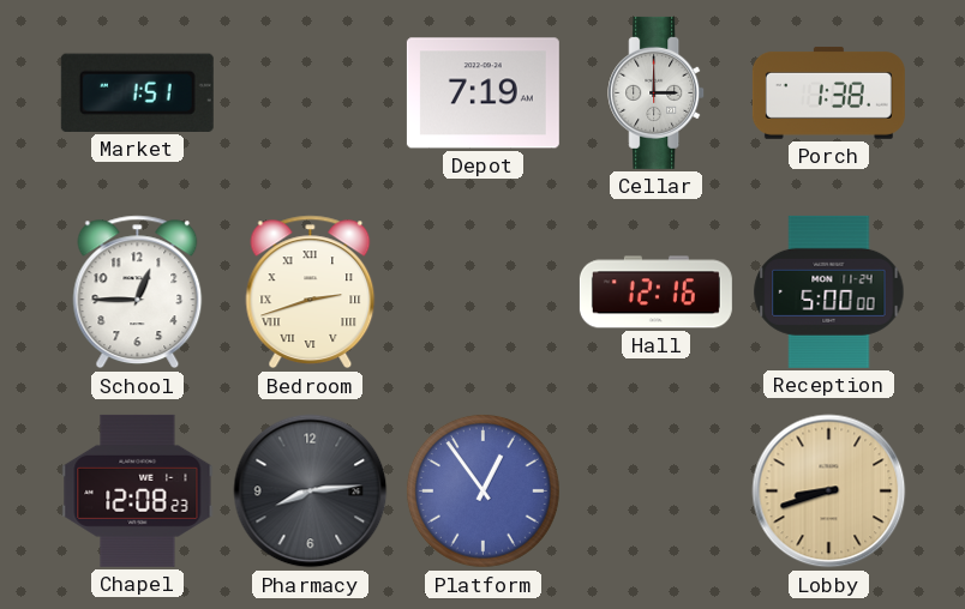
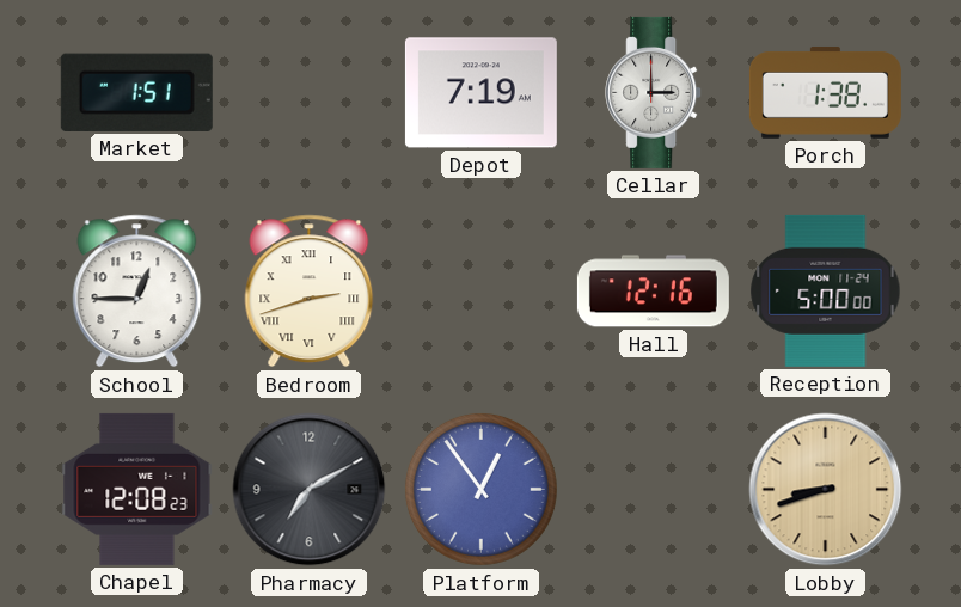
Pharmacy: 8:14 -> 7:10 (310, 490)
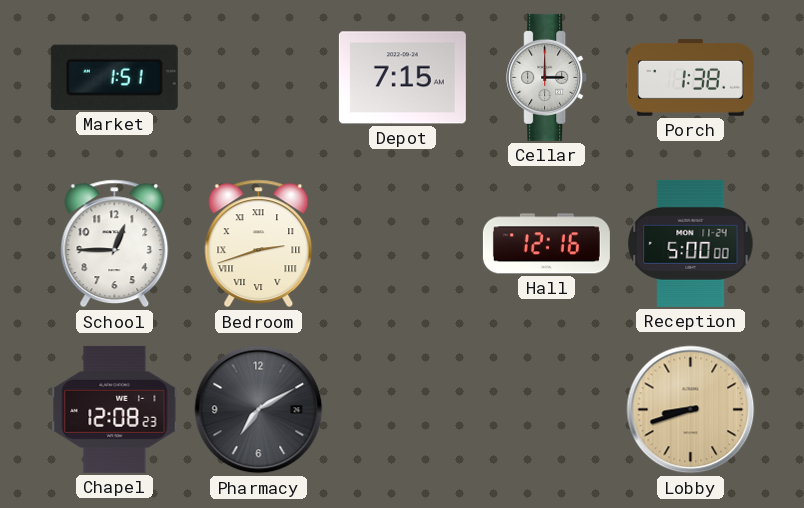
Depot: 7:19 -> 7:15 (402, 78)
Platform: 12:54 -> none (480, 489)
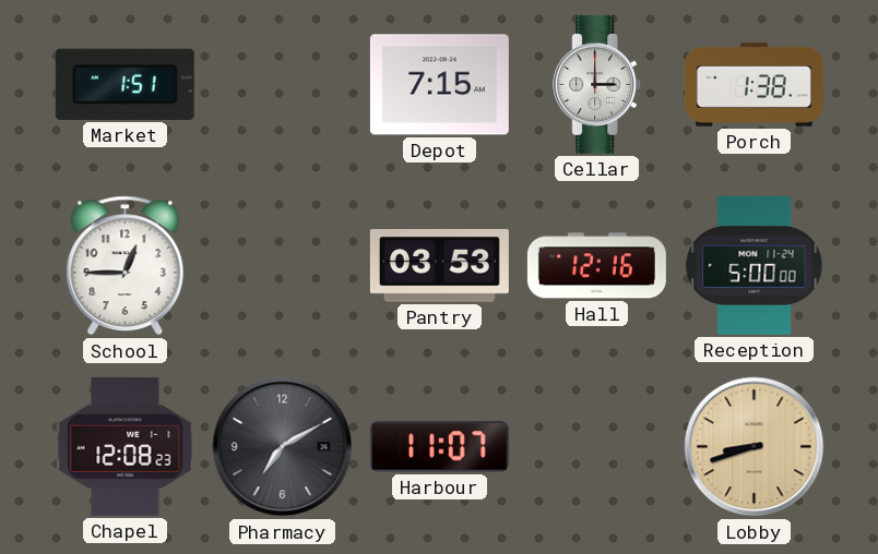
Bedroom: 2:42 -> none (259, 244)
Pantry: none -> 03:53 (439, 266)
Harbour: none -> 11:07 (439, 447)
